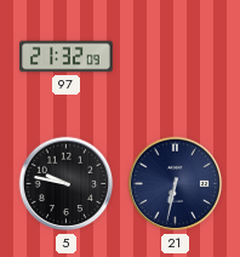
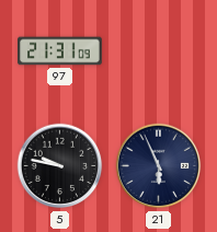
97: 21:32 -> 21:31 (60, 51)
21: 6:32 -> 5:56 (159, 166)
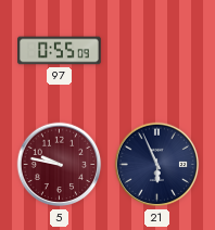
97: 21:31 -> 0:55 (60, 51)
5 dial: black -> burgundy (60, 165)
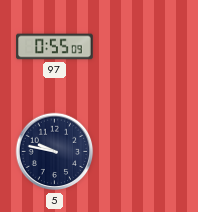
5 dial: burgundy -> navy (55, 152)
21: 5:56 -> none (157, 165)
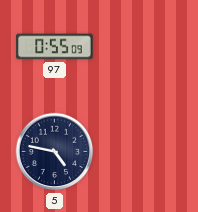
5: 9:47 -> 4:47 (55, 152)
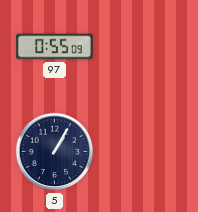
5: 4:47 -> 1:05 (55, 152)
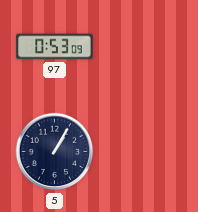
97: 0:55 -> 0:53 (55, 47)
